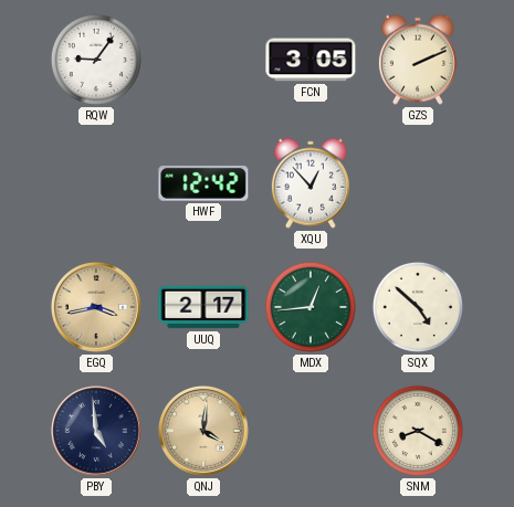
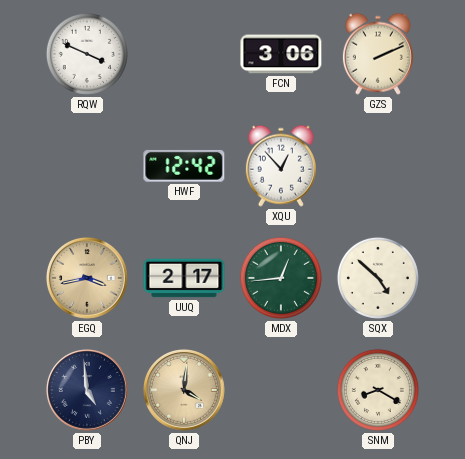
RQW: 9:06 -> 3:49 (87, 54)
FCN: 3:05 -> 3:06 (281, 54)
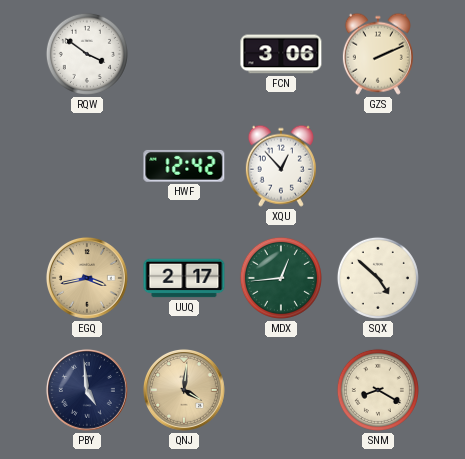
RQW: 3:49 -> 3:51 (87, 54)
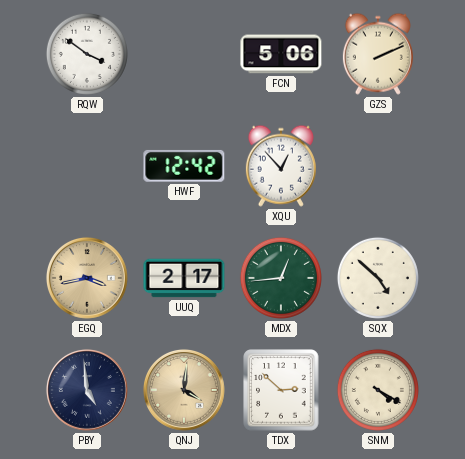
FCN: 3:06 -> 5:06 (281, 54)
TDX: none -> 2:52 (281, 390)
SNM: 8:20 -> 4:20 (378, 390)
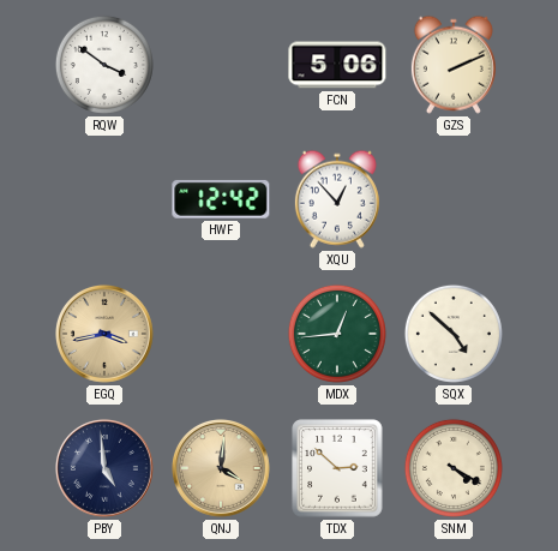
UUQ: 2:17 -> none (184, 278)
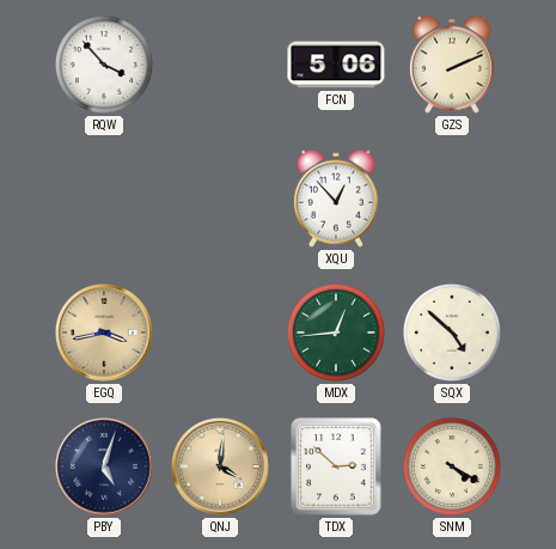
RQW: 3:51 -> 3:53 (104, 65)
HWF: 12:42 -> none (221, 199)
PBY: 4:59 -> 5:03 (104, 466)
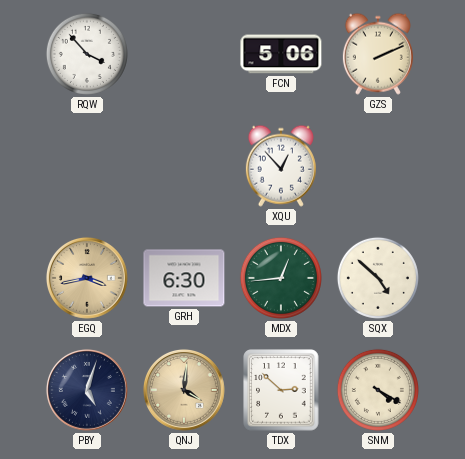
GRH: none -> 6:30 (184, 278)
